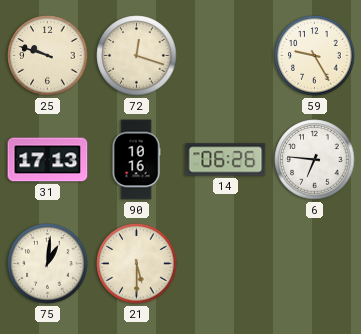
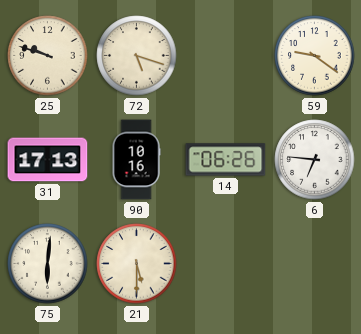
72: 12:18 -> 5:18 (137, 56)
59: 9:25 -> 9:21 (315, 56)
75: 1:01 -> 6:01 (48, 264)
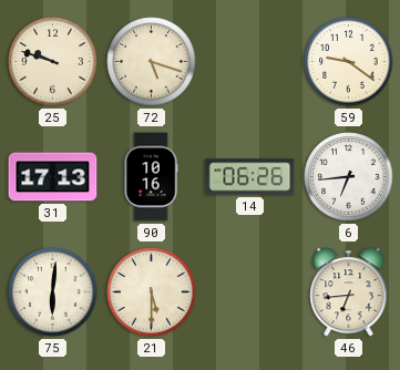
6: 6:46 -> 6:44 (349, 177)
46: none -> 6:44 (349, 292)
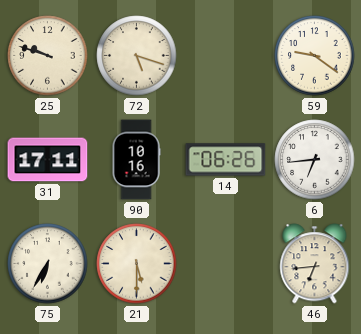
31: 17:13 -> 17:11 (48, 160)
75: 6:01 -> 6:35 (48, 264)
